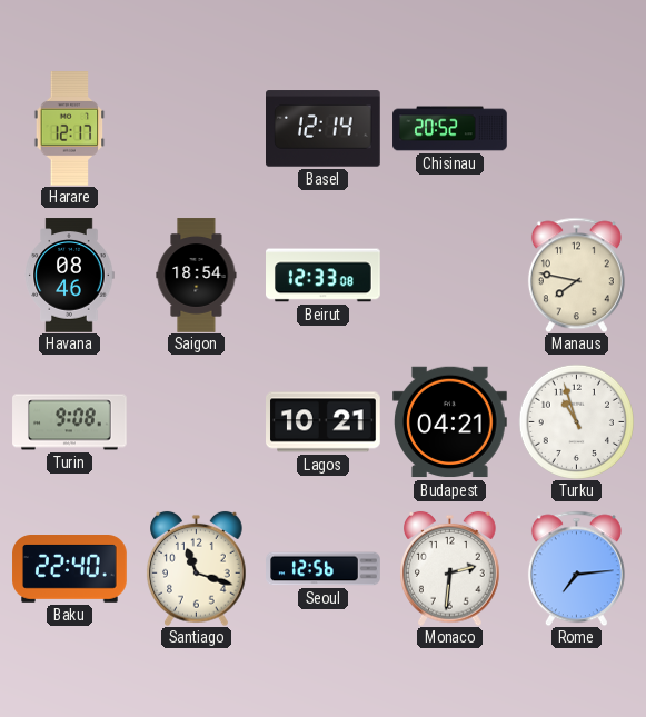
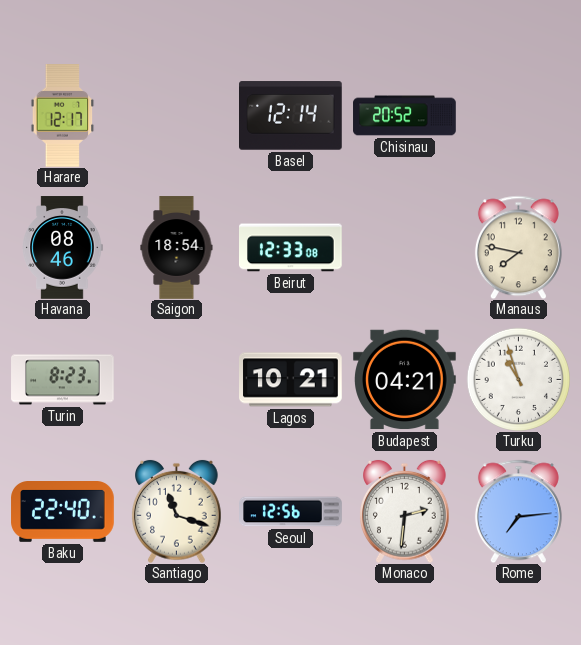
Turin: 9:08 -> 8:23 (63, 380)
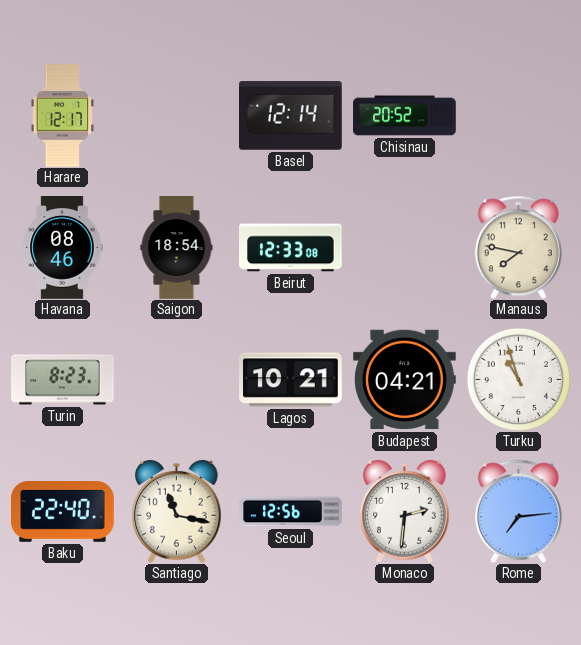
Santiago: 11:18 -> 11:17 (177, 511)
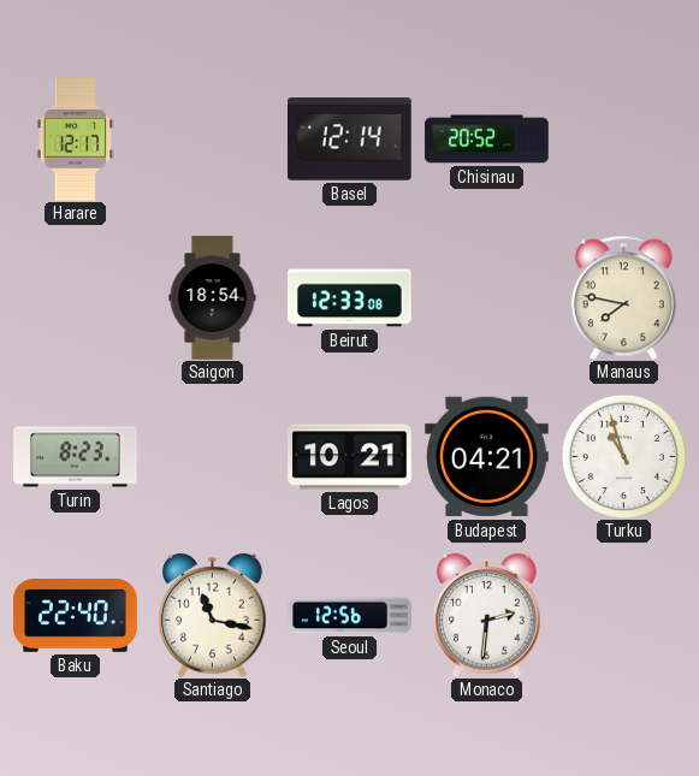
Havana: 08:46 -> none (62, 248)
Rome: 7:14 -> none (518, 511)
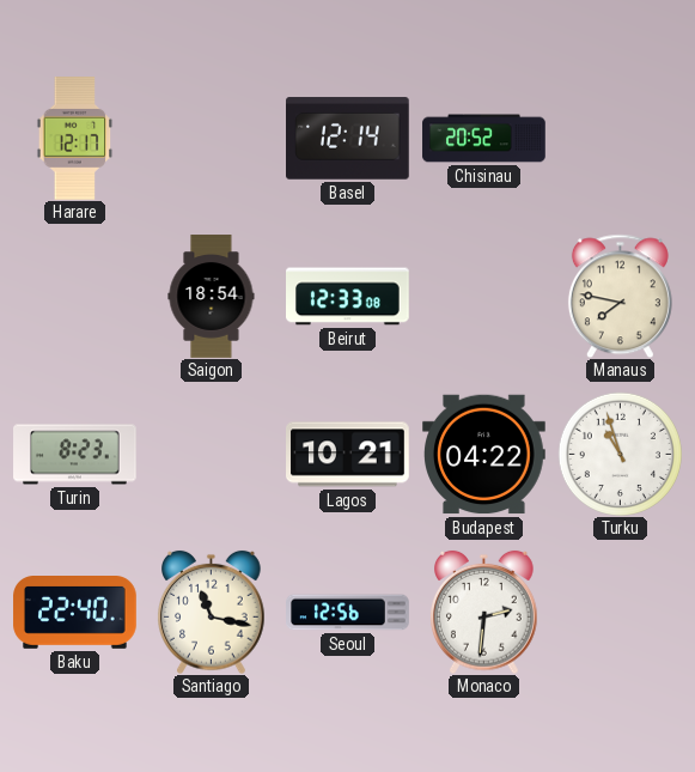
Budapest: 04:21 -> 04:22 (484, 455)
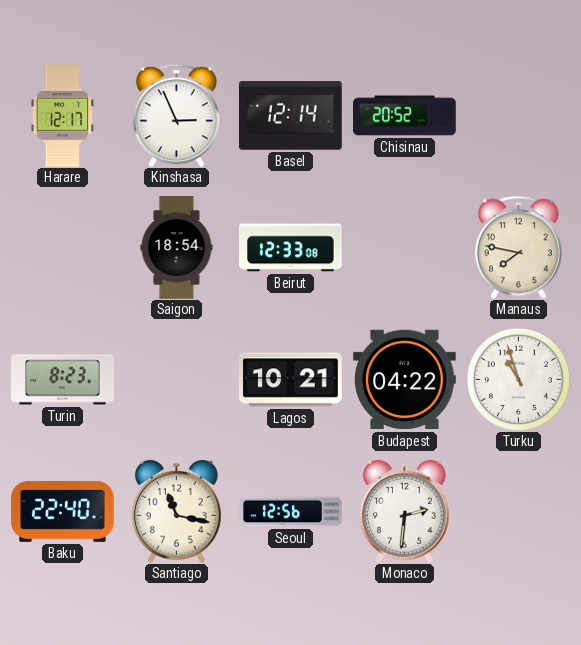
Kinshasa: none -> 2:56 (176, 115)
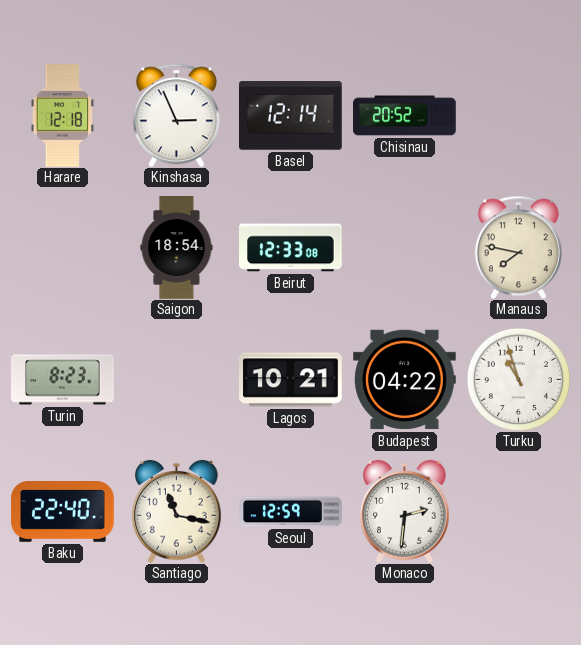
Harare: 12:17 -> 12:18 (63, 116)
Seoul: 12:56 -> 12:59 (291, 512)
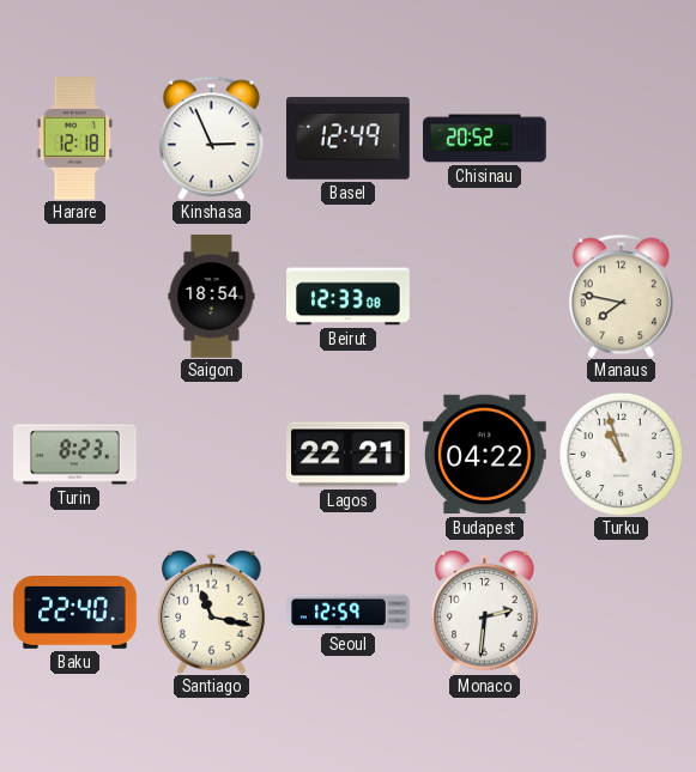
Basel: 12:14 -> 12:49 (349, 139)
Lagos: 10:21 -> 22:21 (349, 455)
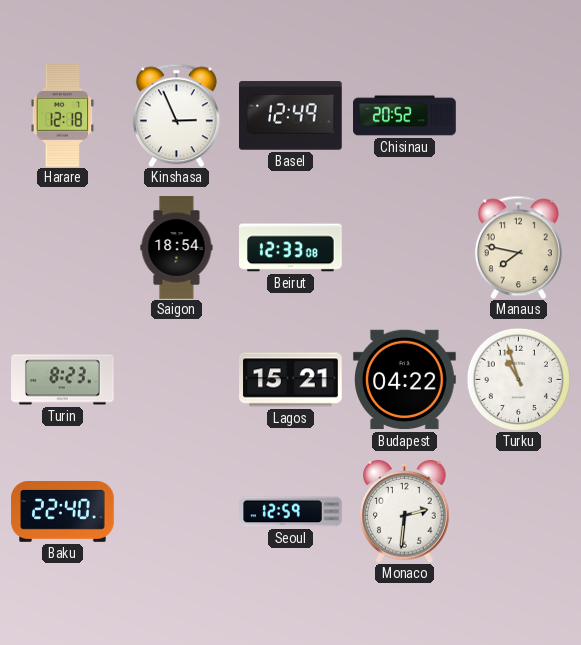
Lagos: 22:21 -> 15:21 (291, 380)
Santiago: 11:17 -> none (212, 612)
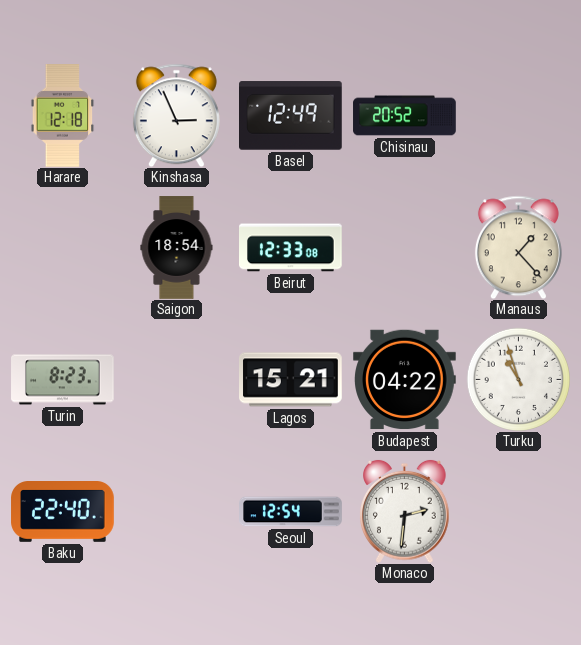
Manaus: 7:47 -> 1:23 (518, 247)
Seoul: 12:59 -> 12:54 (291, 512)
